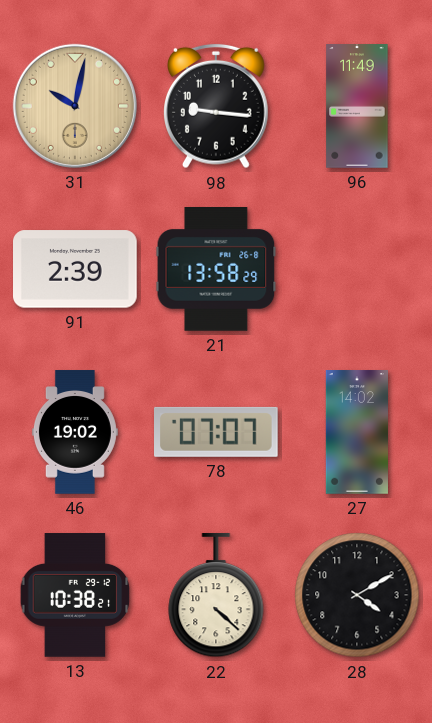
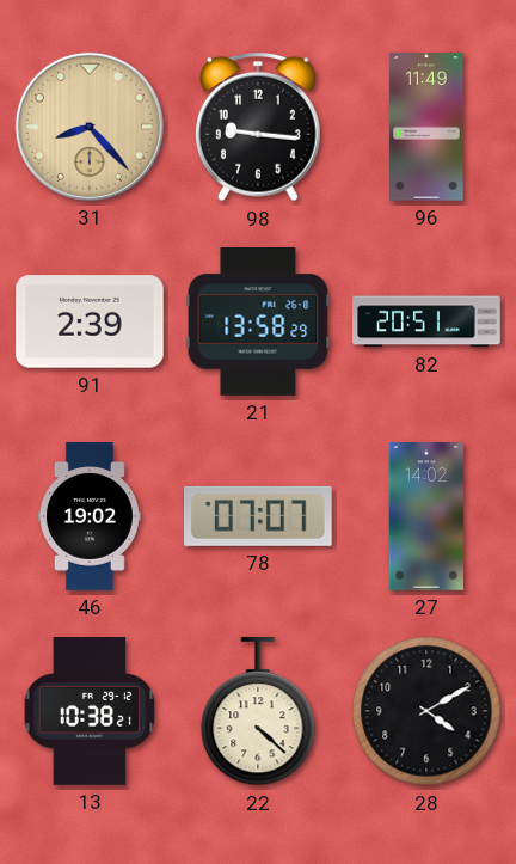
31: 10:02 -> 8:23 (90, 127)
82: none -> 20:51 (426, 321)
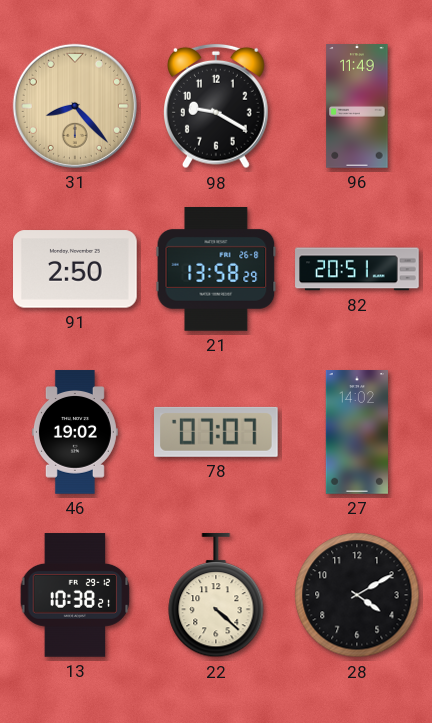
98: 9:16 -> 9:20 (217, 106)
91: 2:39 -> 2:50 (76, 269)
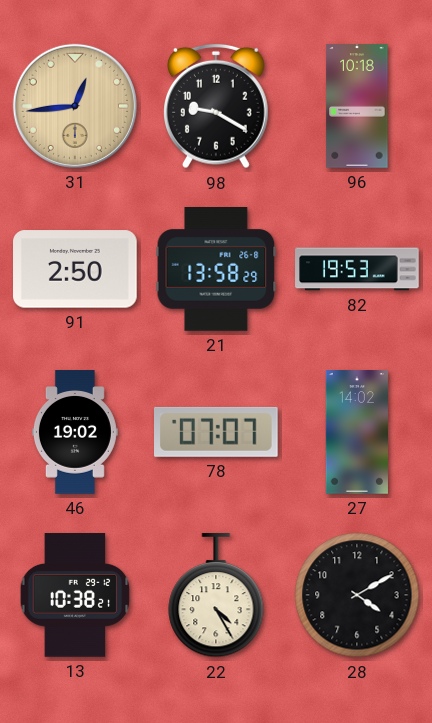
31: 8:23 -> 12:44 (75, 106)
96: 11:49 -> 10:18 (357, 106)
82: 20:51 -> 19:53 (357, 269)
22: 4:22 -> 4:25 (216, 596)
